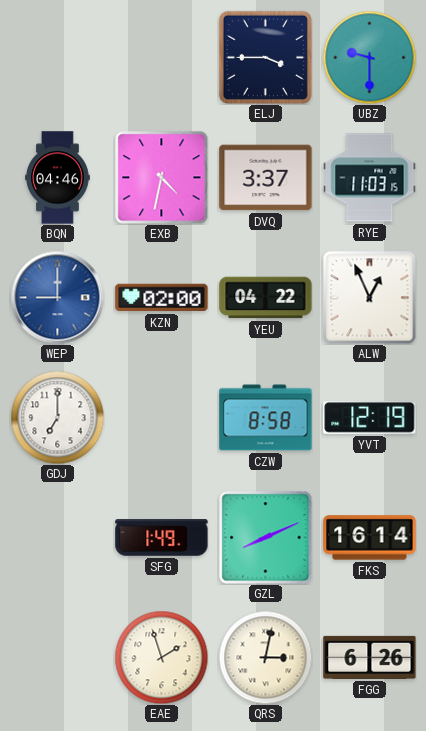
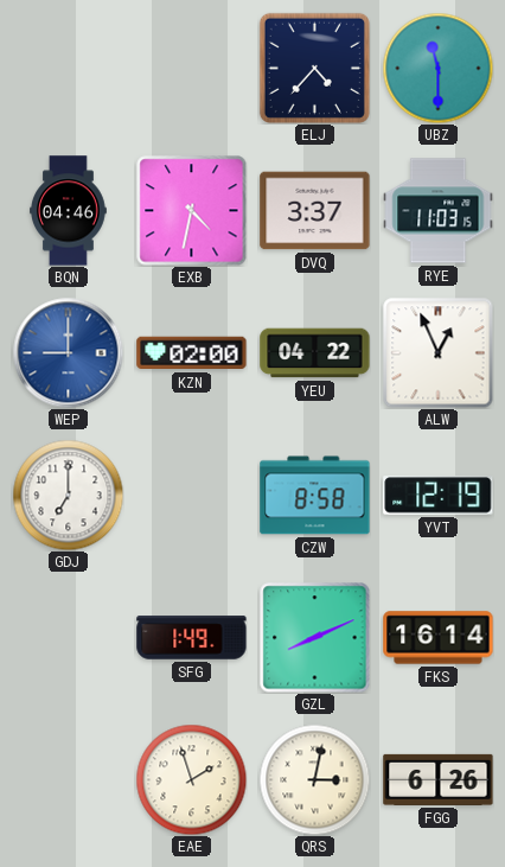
ELJ: 3:45 -> 4:37 (314, 68)
UBZ: 9:30 -> 11:30 (437, 68)
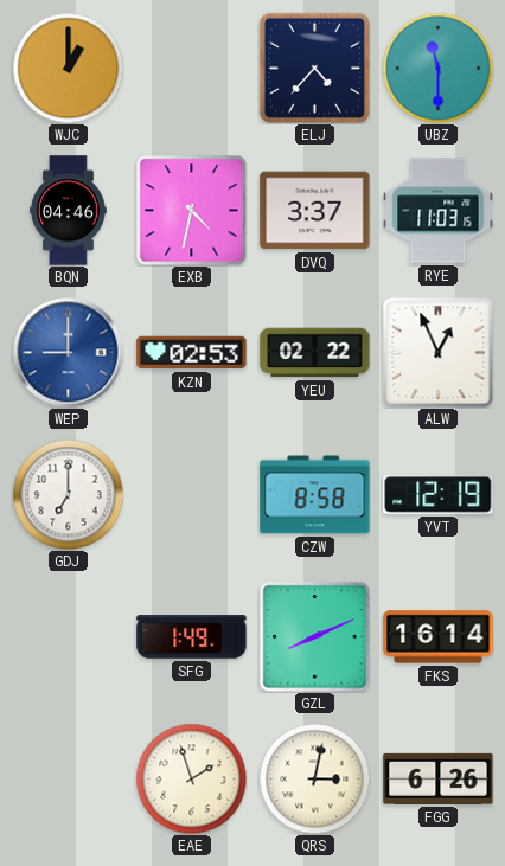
WJC: none -> 1:00 (68, 68)
KZN: 02:00 -> 02:53 (192, 353)
YEU: 04:22 -> 02:22 (315, 353)
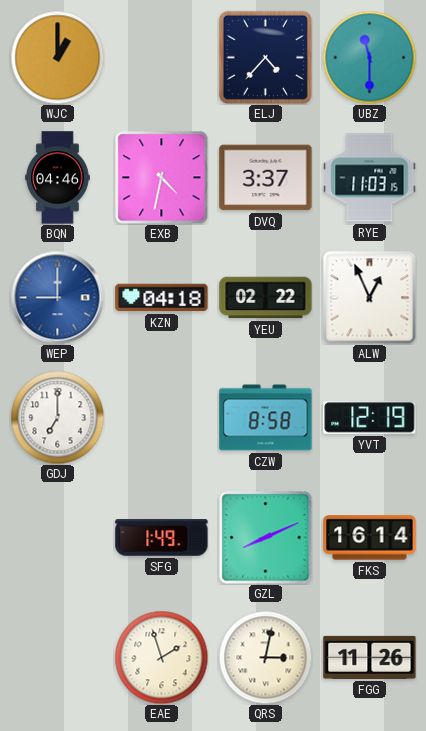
KZN: 02:53 -> 04:18 (162, 298)
FGG: 6:26 -> 11:26 (370, 657)
